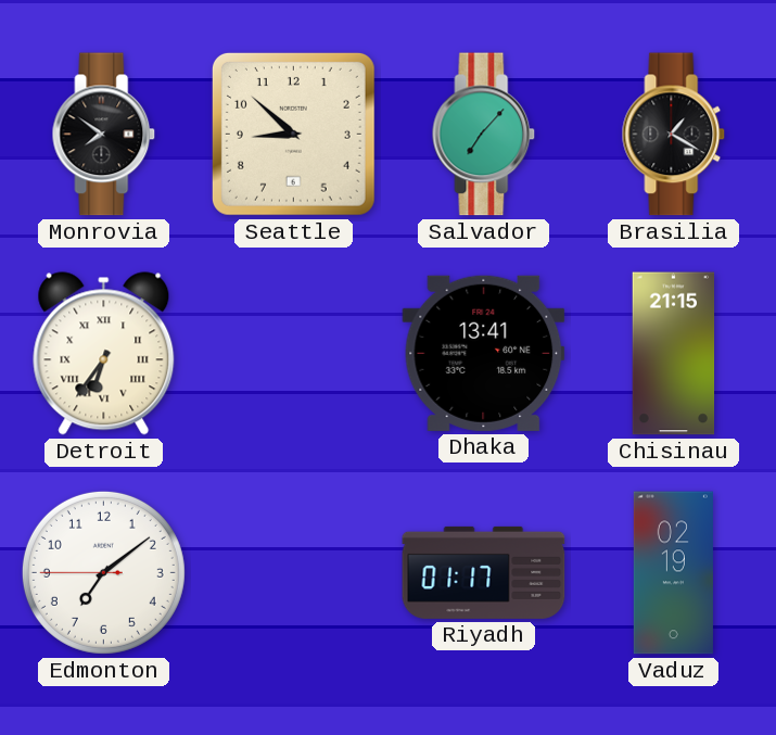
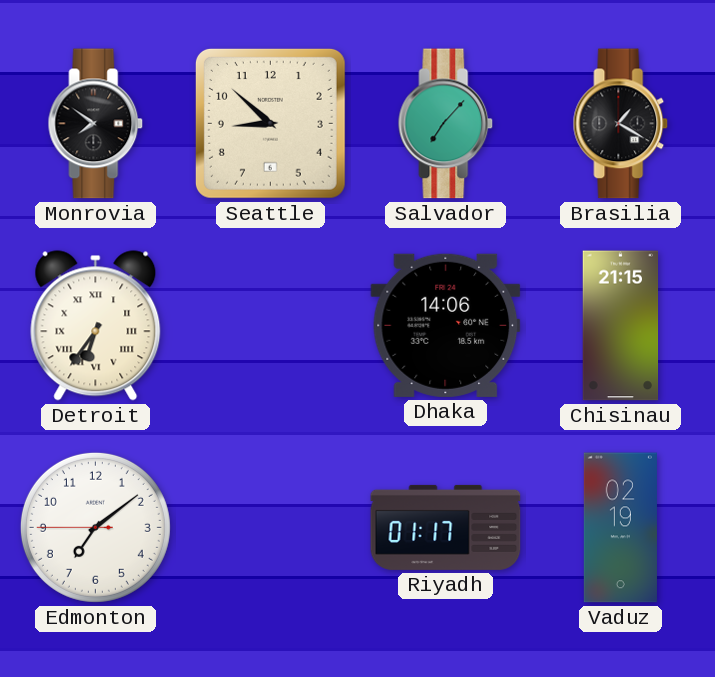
Dhaka: 13:41 -> 14:06 (446, 325)
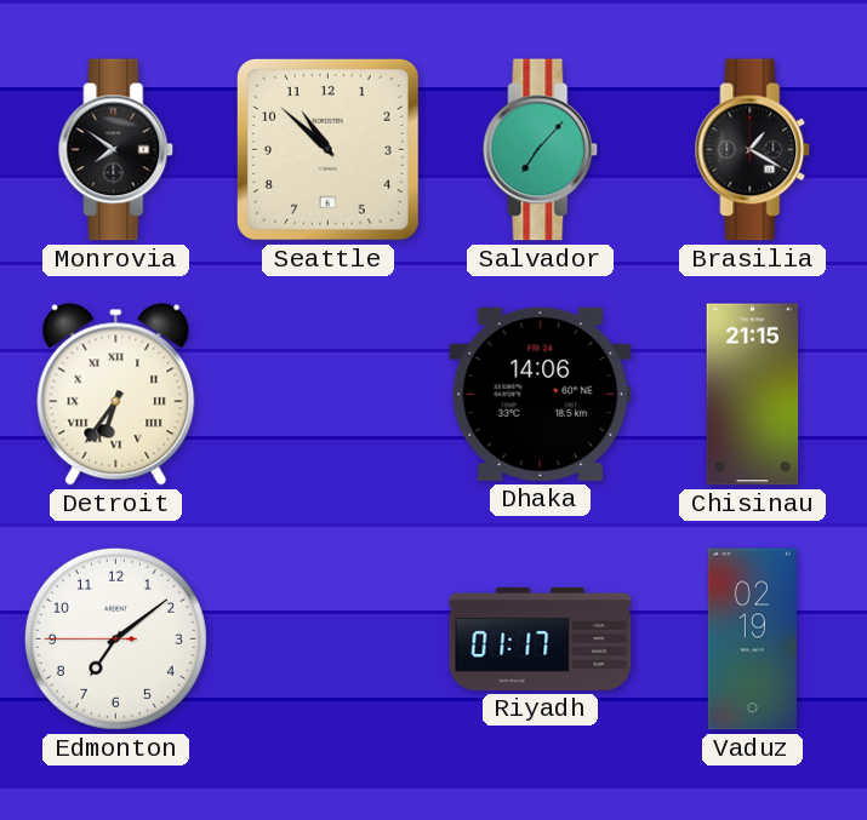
Seattle: 8:52 -> 10:52 (327, 149)
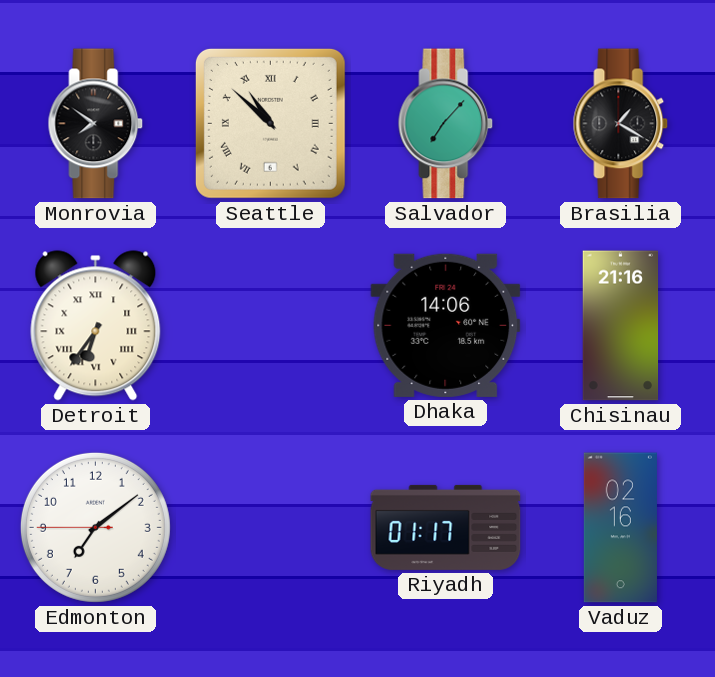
Seattle numerals: Arabic -> Roman (270, 123)
Chisinau: 21:15 -> 21:16 (621, 326)
Vaduz: 02:19 -> 02:16 (620, 528)
